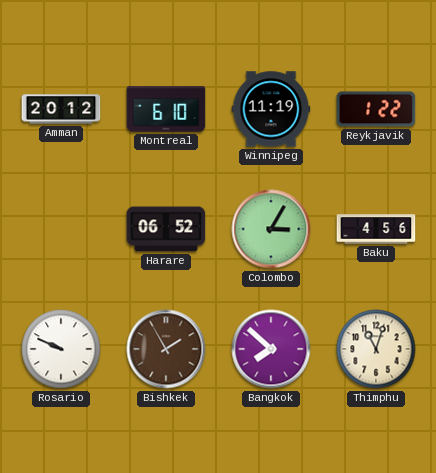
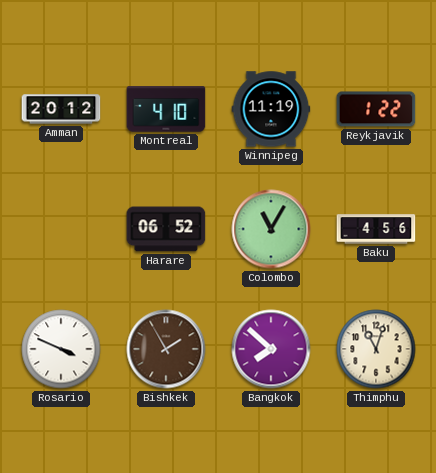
Montreal: 6:10 -> 4:10 (166, 109)
Colombo: 3:05 -> 11:05 (271, 229)
Rosario: 9:49 -> 3:49 (61, 349)
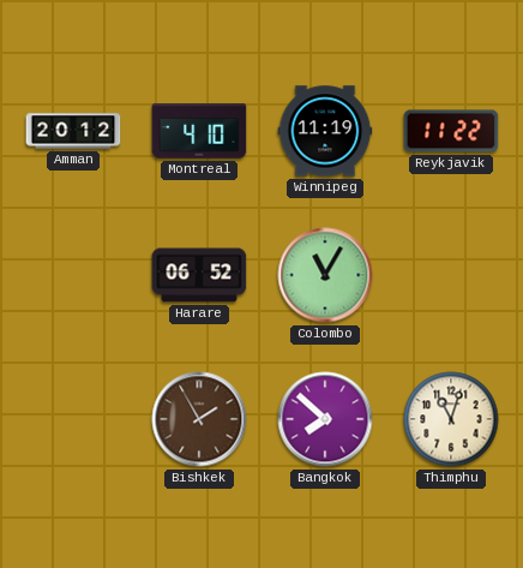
Reykjavik: 1:22 -> 11:22 (451, 131)
Baku: 4:56 -> none (376, 229)
Rosario: 3:49 -> none (61, 349)
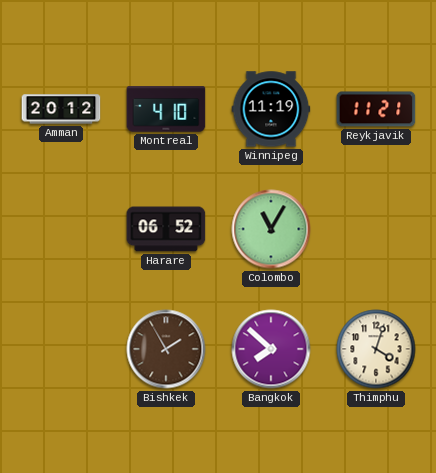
Reykjavik: 11:22 -> 11:21 (376, 109)
Thimphu: 11:03 -> 4:03 (376, 349)
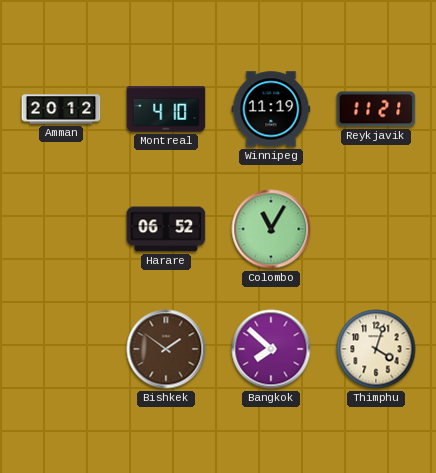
Bishkek: 1:55 -> 1:51 (166, 349)
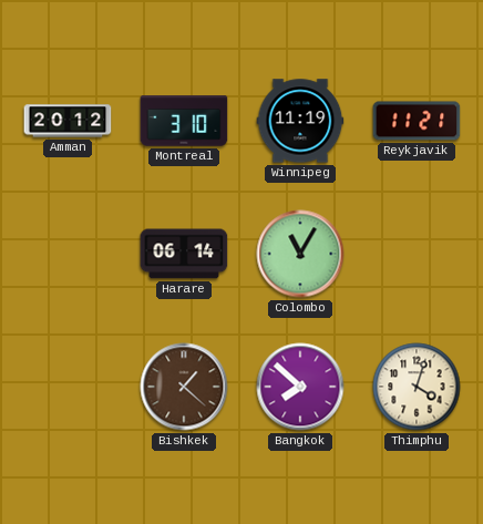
Montreal: 4:10 -> 3:10 (184, 121)
Harare: 06:52 -> 06:14 (184, 254)
Bishkek: 1:51 -> 1:22 (184, 387)
